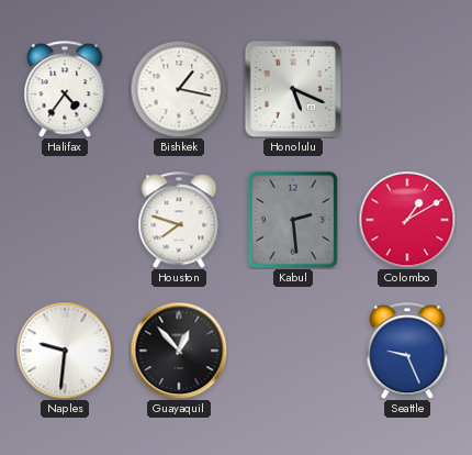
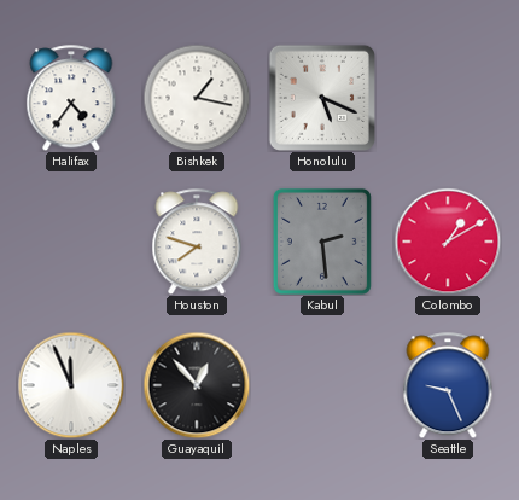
Naples: 9:31 -> 11:56 (71, 385)
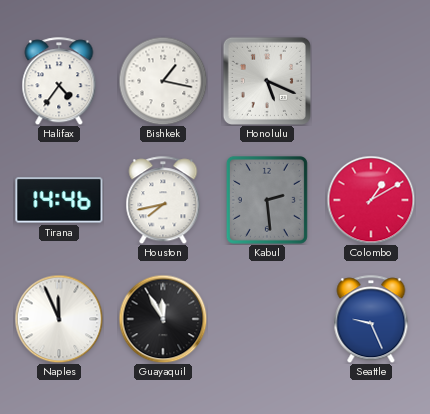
Tirana: none -> 14:46 (59, 200)
Houston: 7:48 -> 7:43 (163, 200)
Guayaquil: 12:53 -> 11:55 (163, 319)
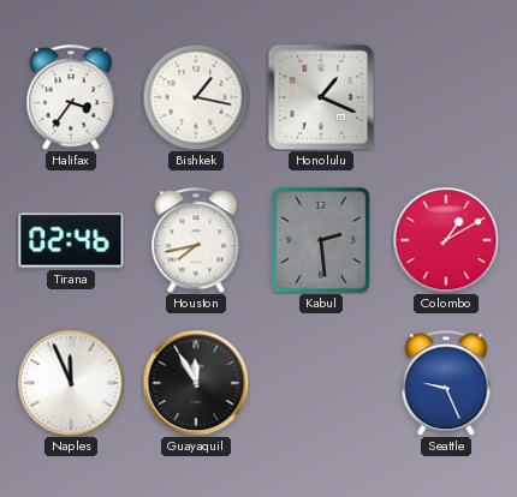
Halifax: 4:36 -> 3:36 (71, 97)
Honolulu: 5:19 -> 1:19 (321, 97)
Tirana: 14:46 -> 02:46 (71, 240)
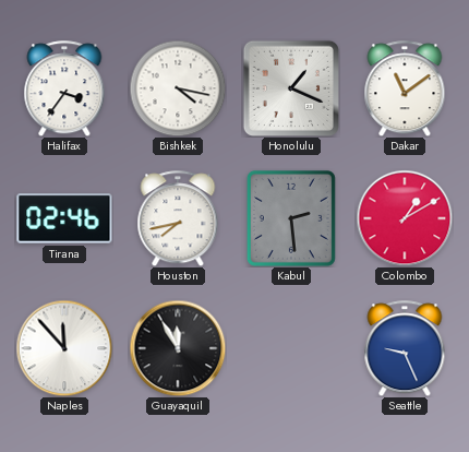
Bishkek: 1:17 -> 4:17 (178, 88)
Dakar: none -> 11:09 (405, 88)
Naples: 11:56 -> 11:53 (64, 348)
